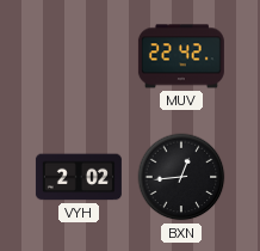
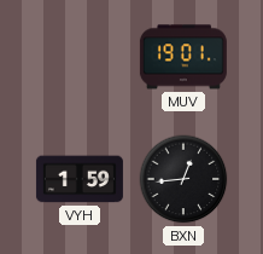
MUV: 22:42 -> 19:01 (183, 57)
VYH: 2:02 -> 1:59 (80, 179)
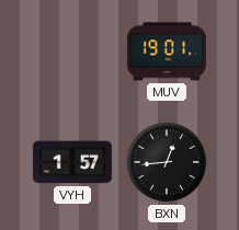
VYH: 1:59 -> 1:57 (72, 162)
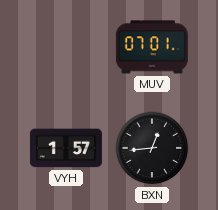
MUV: 19:01 -> 07:01 (152, 47)
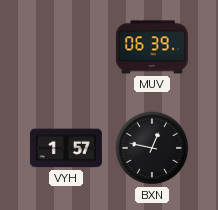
MUV: 07:01 -> 06:39 (152, 47)
BXN: 12:44 -> 12:47 (152, 148)
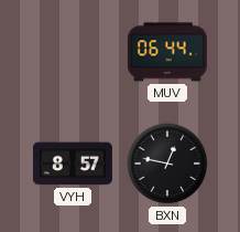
MUV: 06:39 -> 06:44 (167, 52)
VYH: 1:57 -> 8:57 (73, 164)
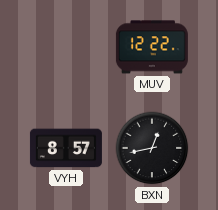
MUV: 06:44 -> 12:22 (152, 47)
BXN: 12:47 -> 12:43 (152, 148)
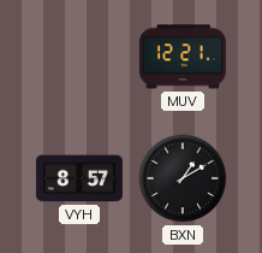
MUV: 12:22 -> 12:21 (183, 57)
BXN: 12:43 -> 1:10 (183, 178)
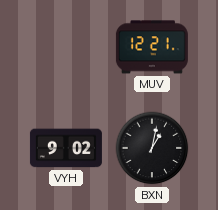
VYH: 8:57 -> 9:02 (66, 148)
BXN: 1:10 -> 1:02 (152, 148)
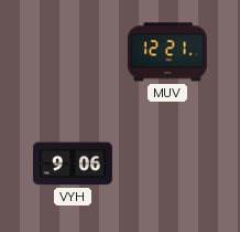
VYH: 9:02 -> 9:06 (73, 164)
BXN: 1:02 -> none (152, 148)
